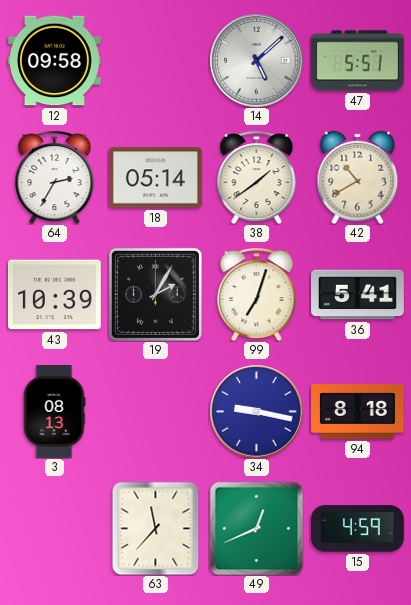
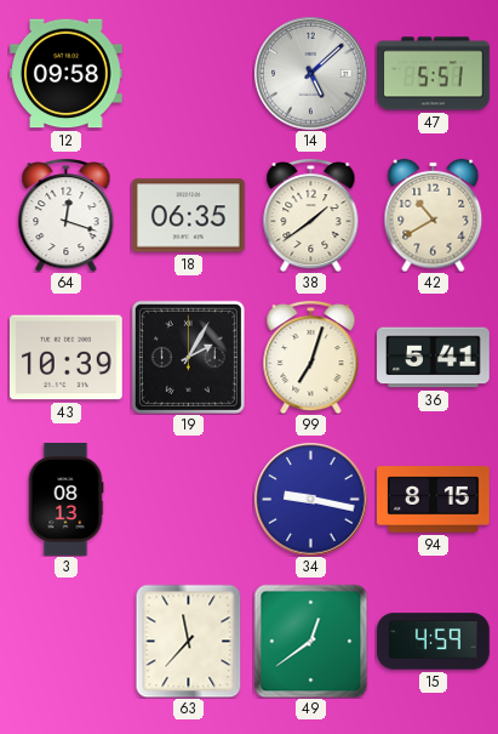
64: 2:35 -> 12:18 (67, 216)
18: 05:14 -> 06:35 (189, 216)
94: 8:18 -> 8:15 (434, 500)
49: 12:41 -> 12:39 (310, 641)
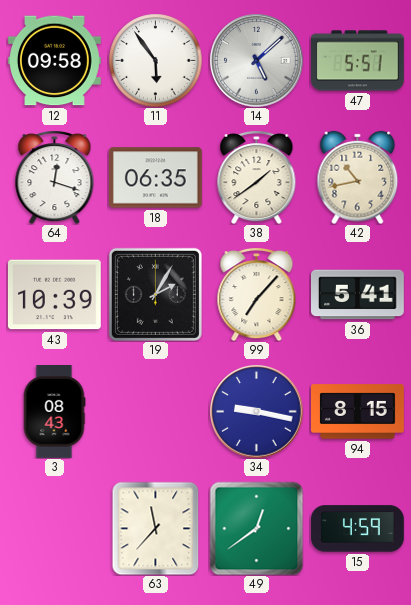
11: none -> 5:54 (155, 60)
42: 10:40 -> 10:43 (358, 177)
99: 7:03 -> 7:07 (257, 295)
3: 08:13 -> 08:43 (54, 412)
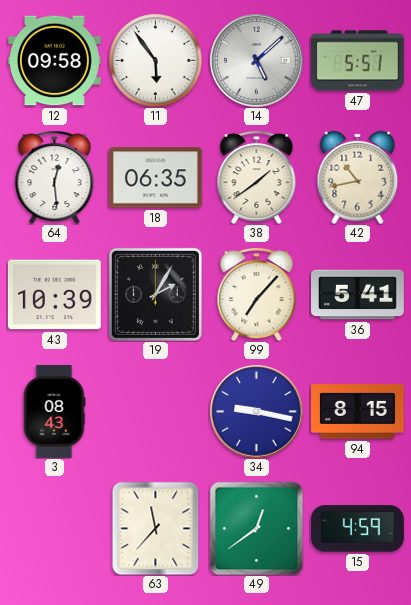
64: 12:18 -> 12:29 (55, 178)
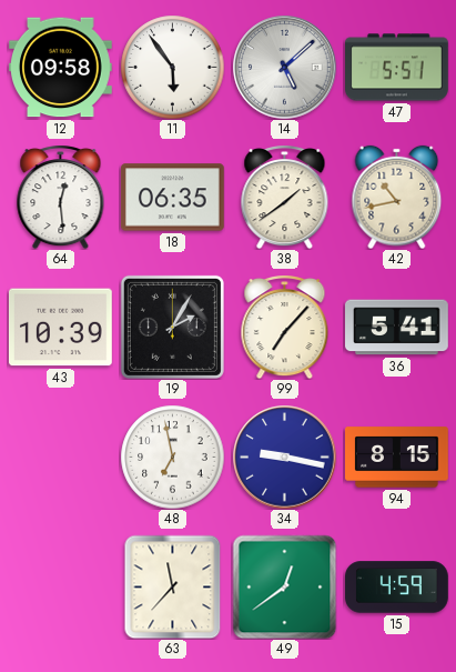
3: 08:43 -> none (54, 412)
48: none -> 6:58 (172, 457)
